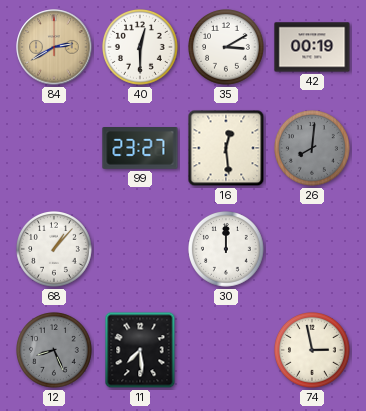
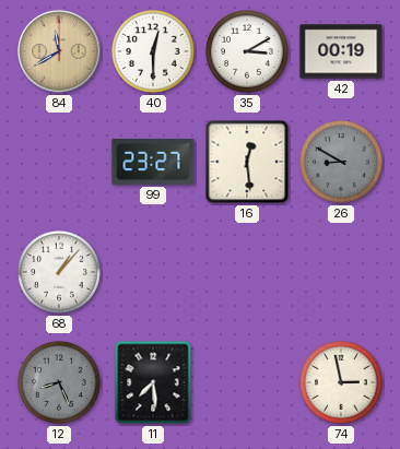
84: 2:40 -> 11:40 (59, 51)
26: 8:01 -> 8:50 (342, 163)
30: 12:00 -> none (227, 250)
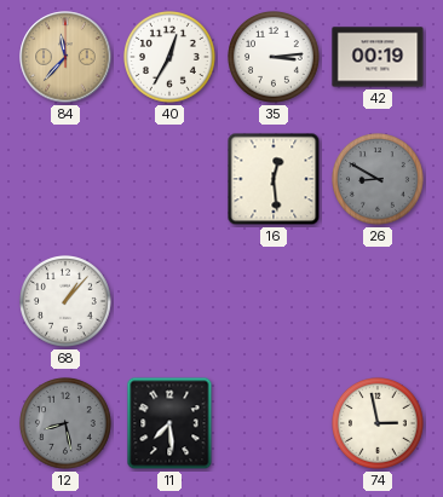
84: 11:40 -> 11:37 (65, 57)
40: 12:30 -> 12:35 (171, 58)
35: 3:10 -> 3:14 (275, 58)
99: 23:27 -> none (153, 163)
12: 8:26 -> 8:28 (67, 424)
